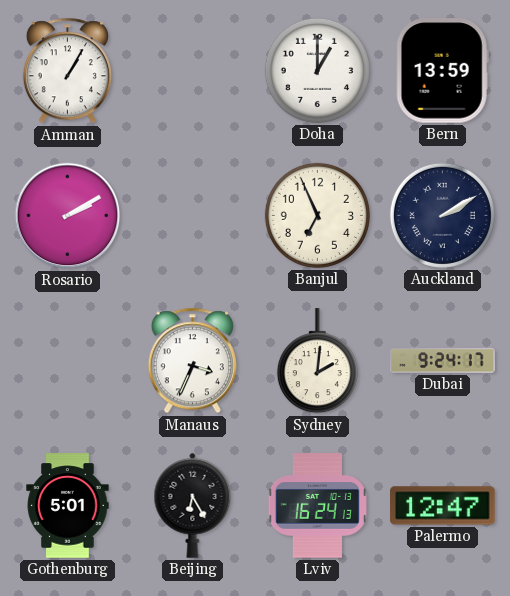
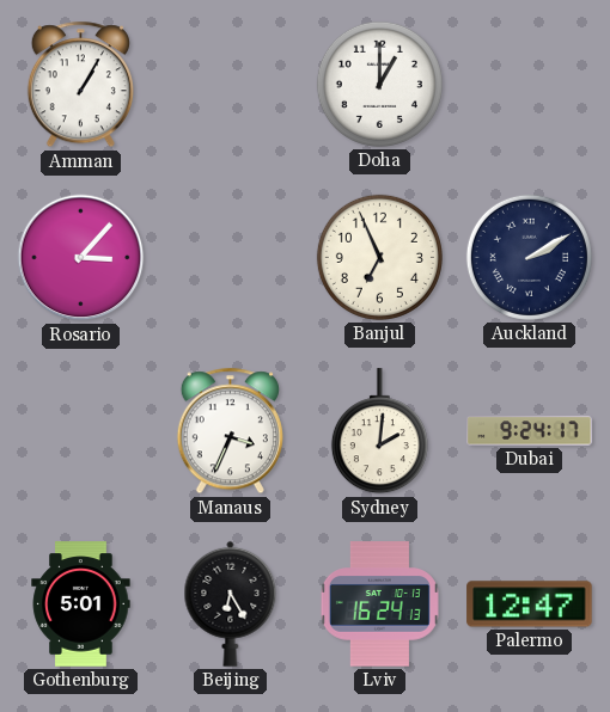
Bern: 13:59 -> none (442, 71)
Rosario: 2:10 -> 3:07 (81, 258)
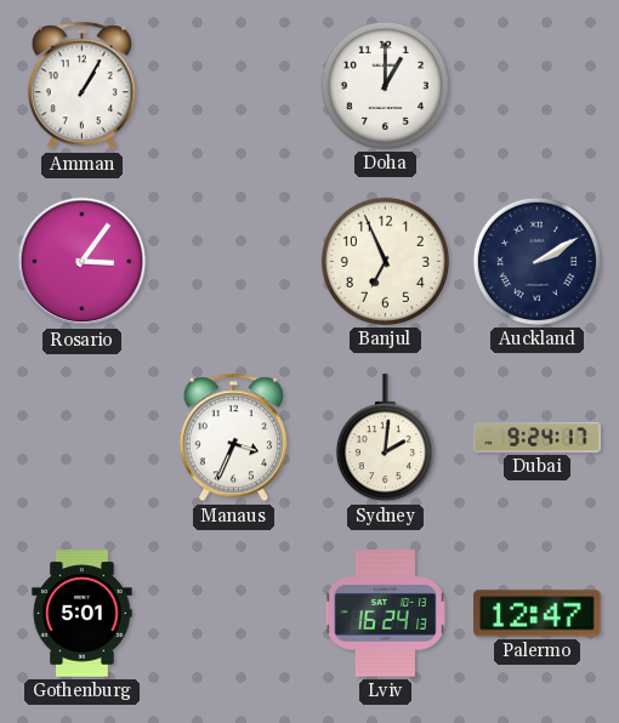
Rosario: 3:07 -> 3:06 (83, 262)
Beijing: 6:25 -> none (231, 603)
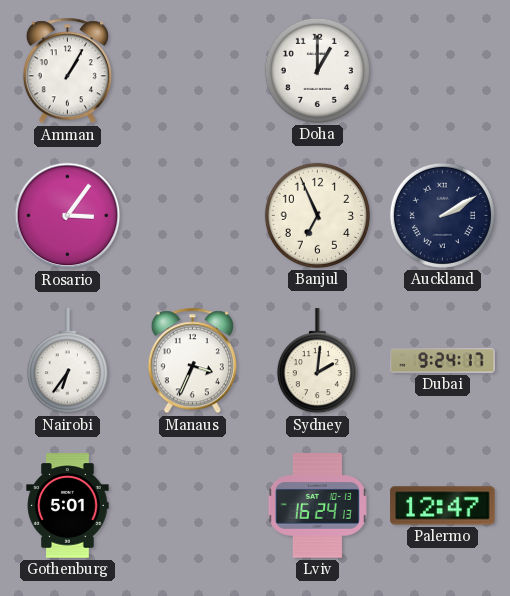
Nairobi: none -> 6:36 (67, 361)
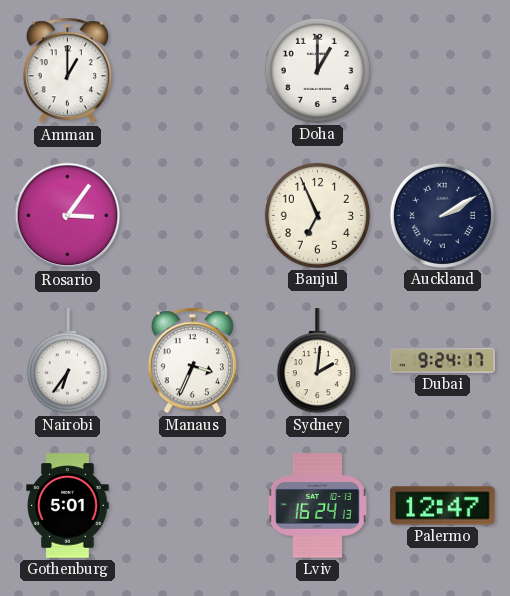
Amman: 1:05 -> 1:00 (67, 71)
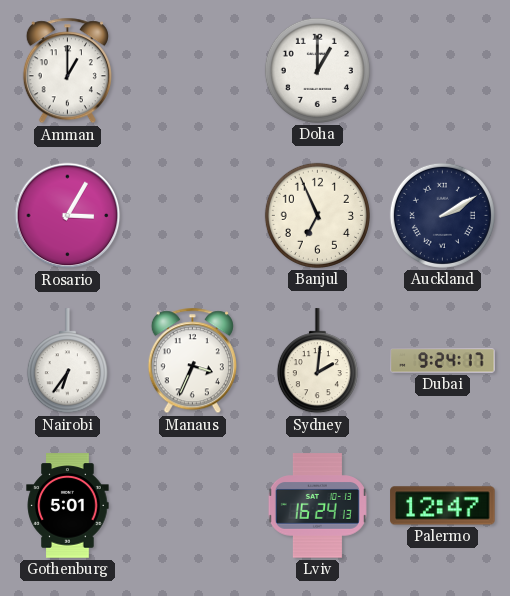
Rosario: 3:06 -> 3:05 (68, 216)
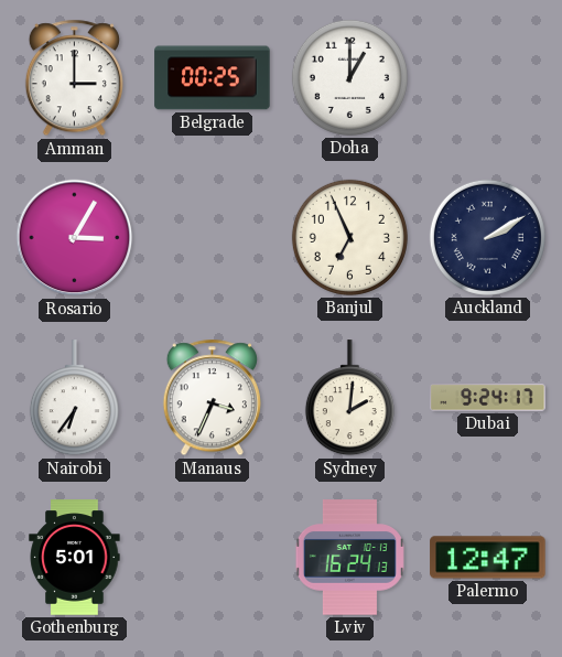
Amman: 1:00 -> 3:00 (74, 78)
Belgrade: none -> 00:25 (213, 78)
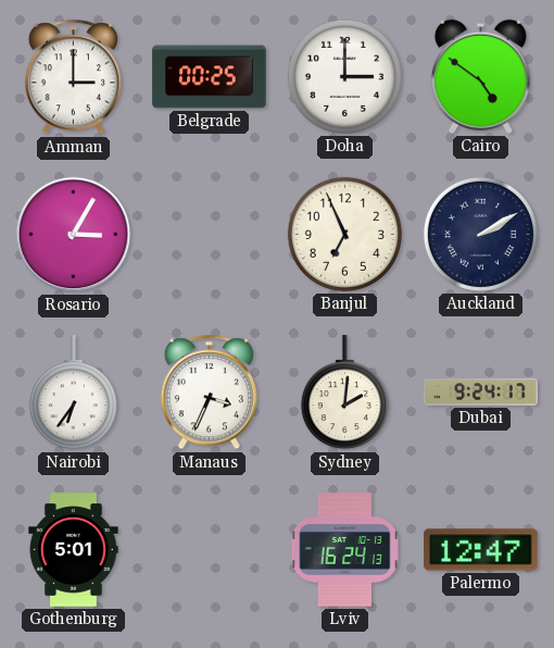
Doha: 1:00 -> 3:00 (344, 76)
Cairo: none -> 4:51 (480, 76)
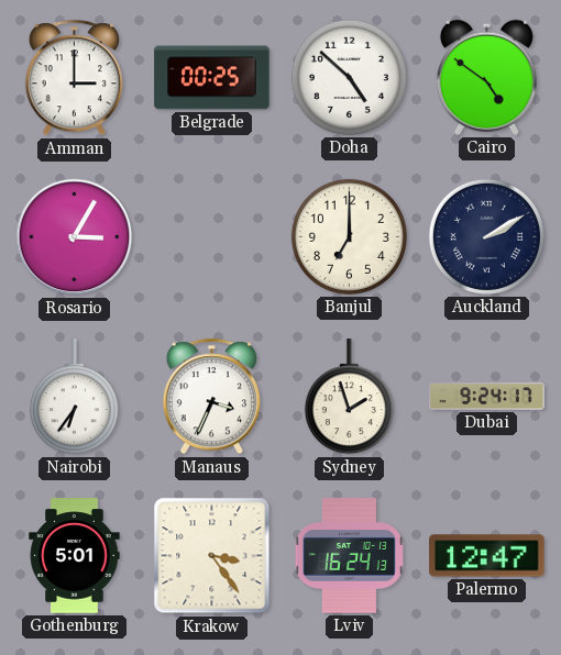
Doha: 3:00 -> 4:52 (349, 77)
Banjul: 6:56 -> 7:00 (349, 236)
Sydney: 2:01 -> 1:57 (349, 397)
Krakow: none -> 3:24 (212, 556)
